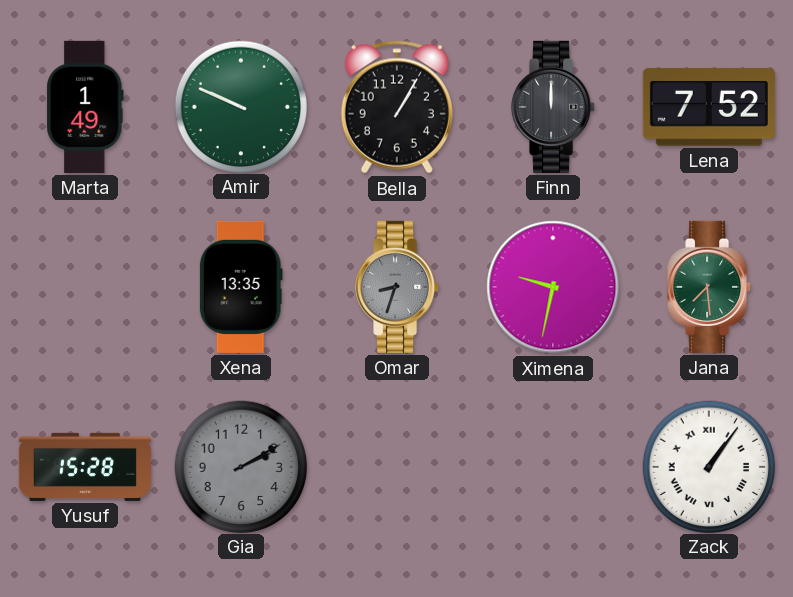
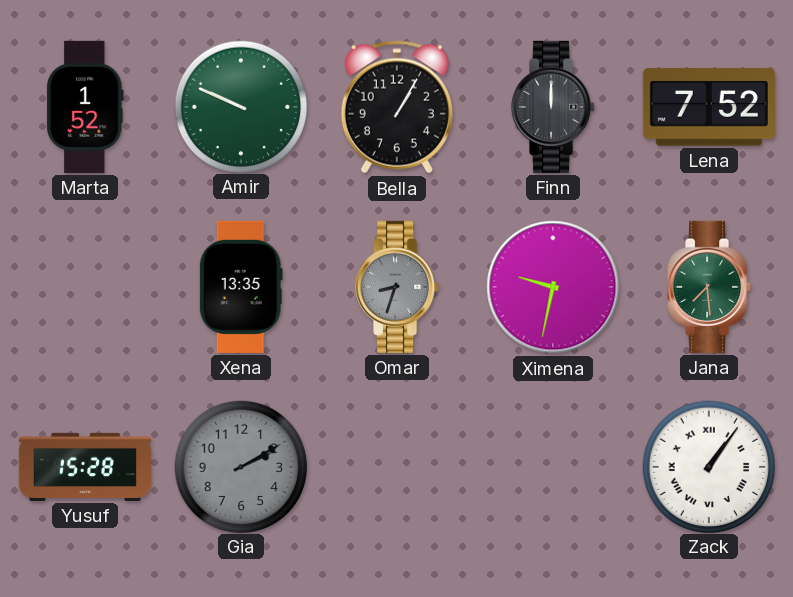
Marta: 1:49 -> 1:52 (85, 107)
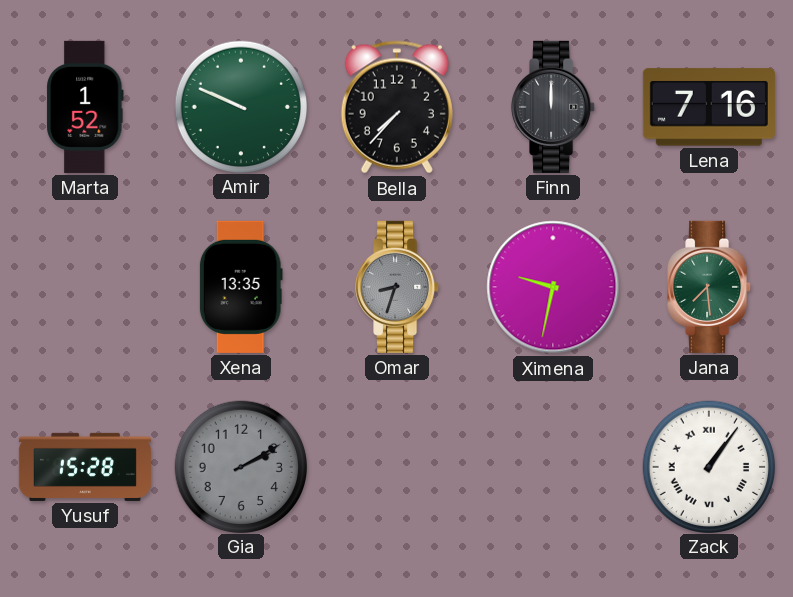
Bella: 1:05 -> 7:37 (397, 107)
Lena: 7:52 -> 7:16 (709, 107)
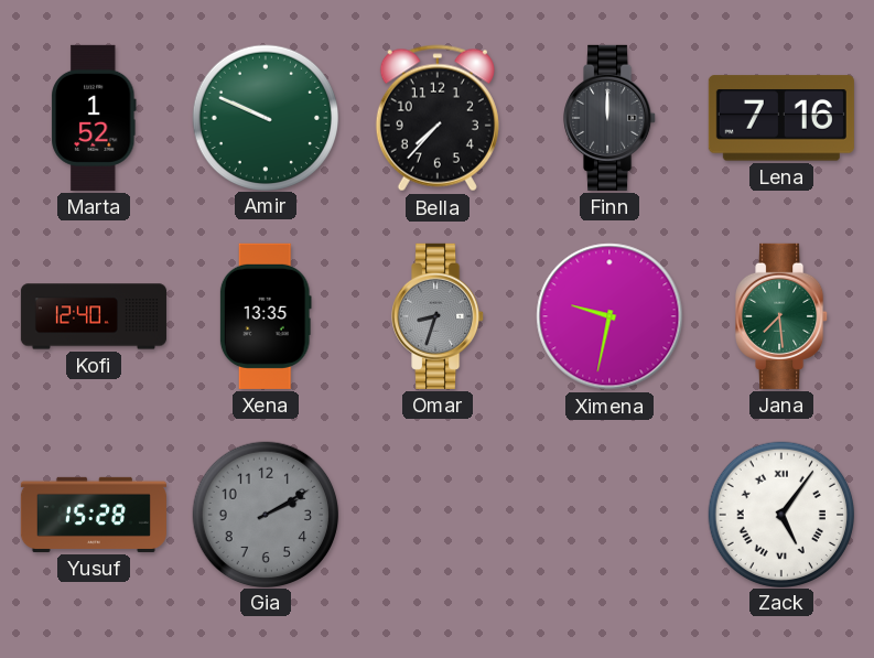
Kofi: none -> 12:40 (94, 316)
Zack: 1:06 -> 5:06 (780, 514)
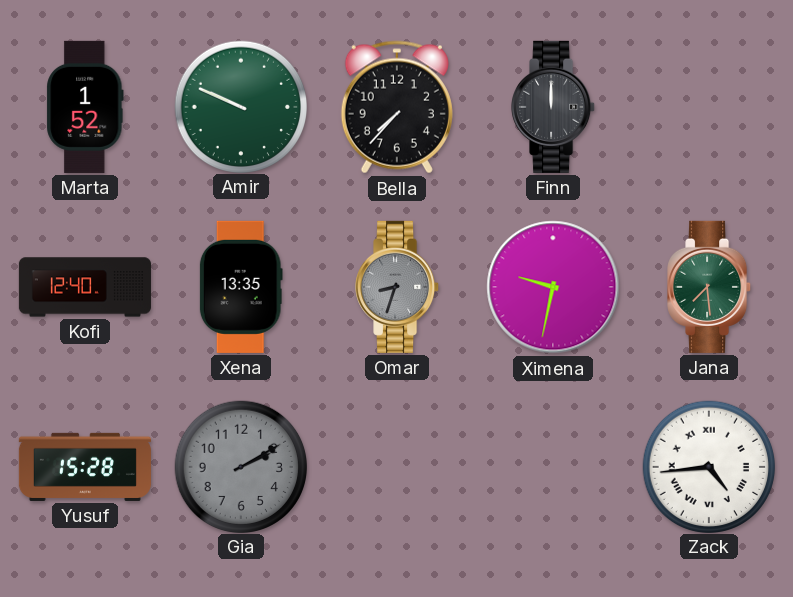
Lena: 7:16 -> none (781, 118)
Zack: 5:06 -> 4:44 (708, 466)
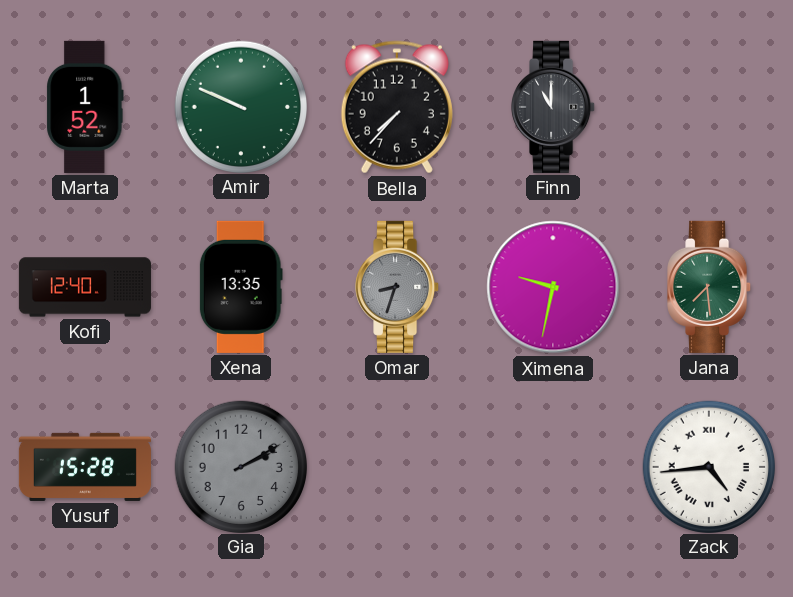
Finn: 12:00 -> 11:00 (554, 107)
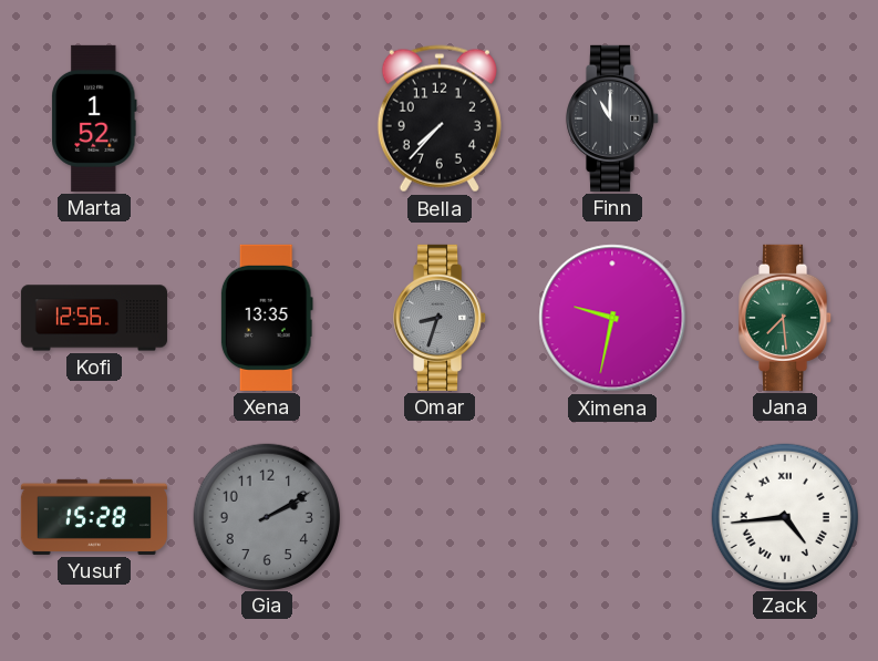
Amir: 9:49 -> none (240, 106)
Kofi: 12:40 -> 12:56 (94, 318)
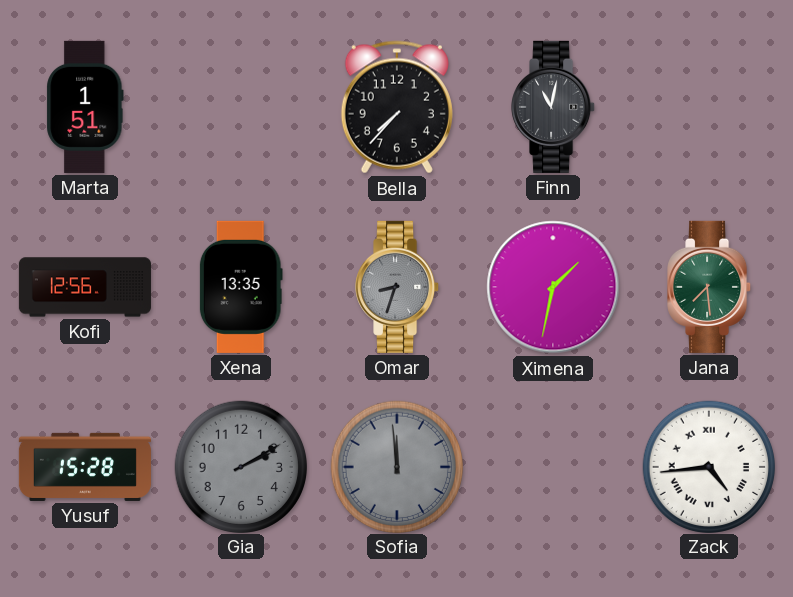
Marta: 1:52 -> 1:51 (85, 107)
Finn: 11:00 -> 11:02 (554, 107)
Ximena: 9:32 -> 1:32 (553, 287)
Sofia: none -> 11:59 (396, 466)
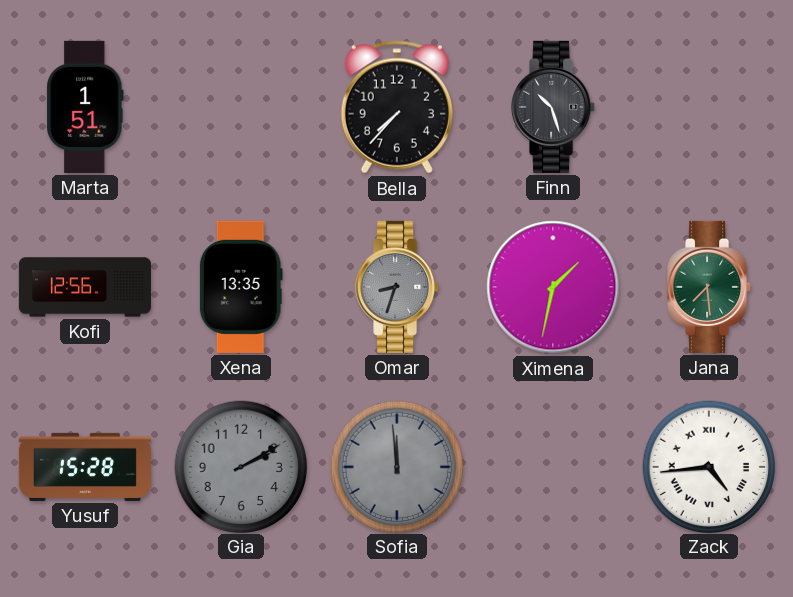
Finn: 11:02 -> 10:27 (554, 107)
